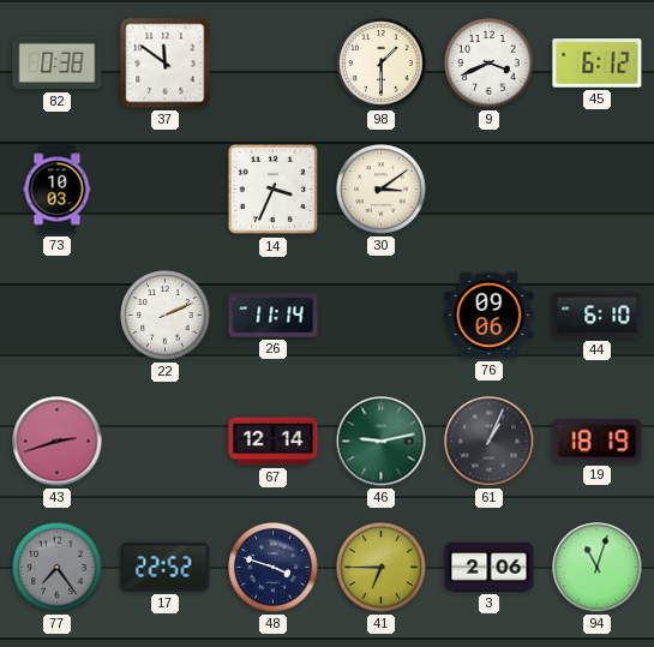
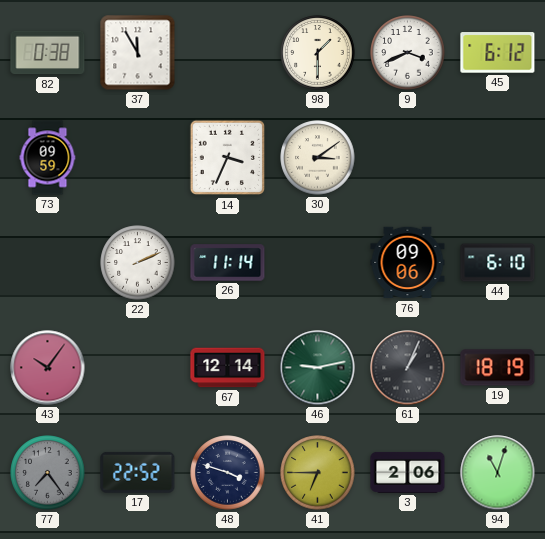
37: 11:51 -> 11:55 (138, 53)
73: 10:03 -> 09:59 (48, 158)
43: 2:42 -> 10:06 (48, 368)
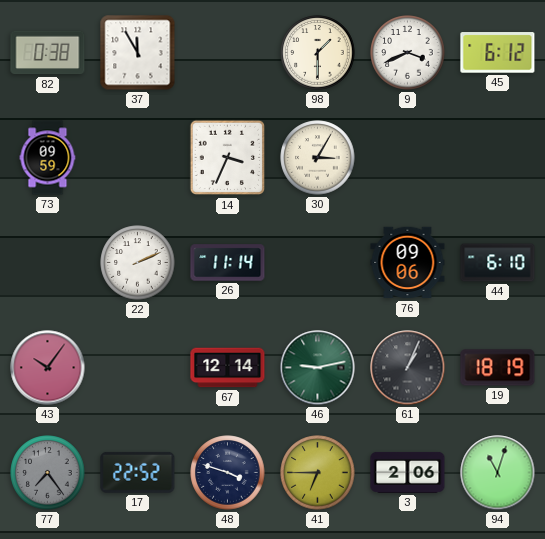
30: 3:09 -> 3:05 (318, 158)
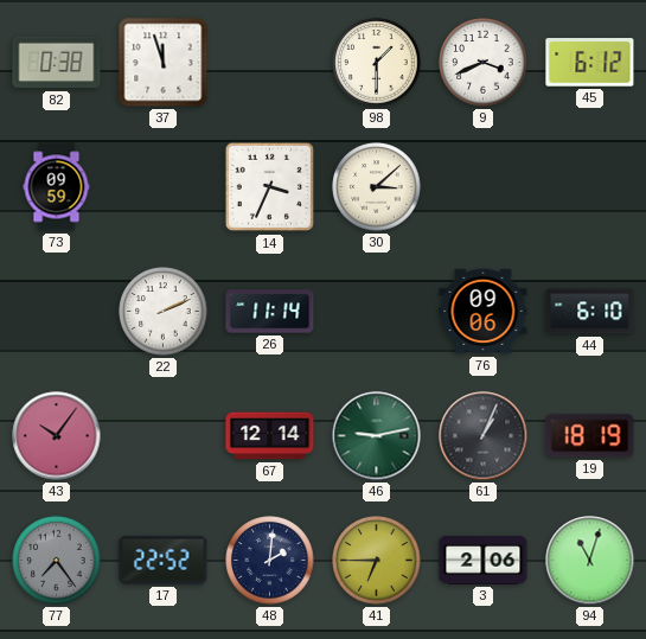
37: 11:55 -> 11:57 (164, 63)
30: 3:05 -> 3:08 (377, 187)
48: 3:48 -> 2:01 (270, 561)
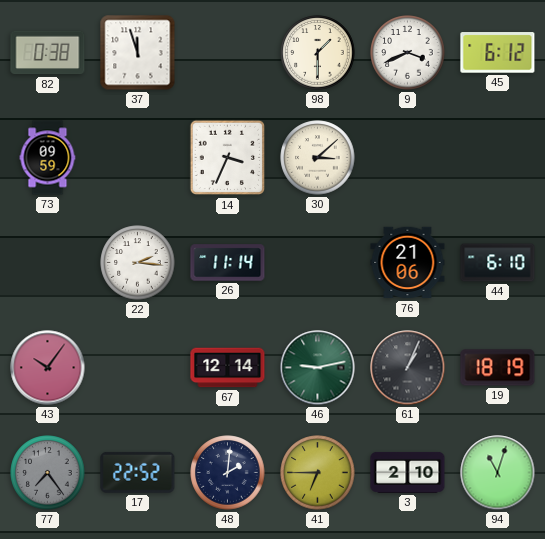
22: 2:11 -> 2:16 (138, 263)
76: 09:06 -> 21:06 (408, 263)
3: 2:06 -> 2:10 (408, 472)
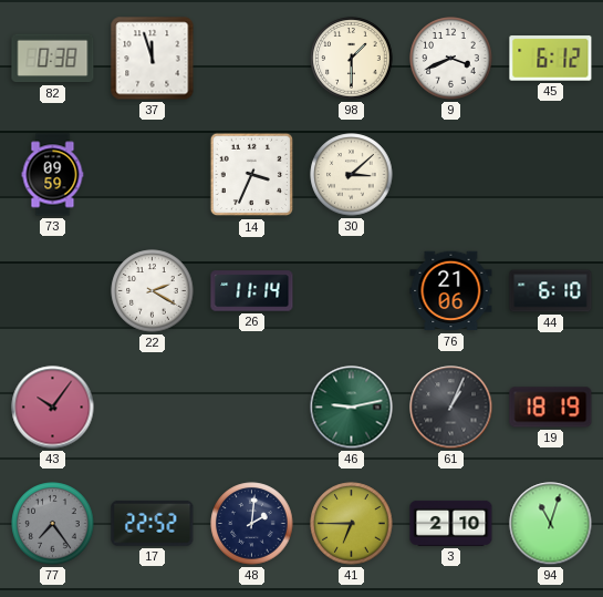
22: 2:16 -> 2:20 (153, 291)
67: 12:14 -> none (228, 368)
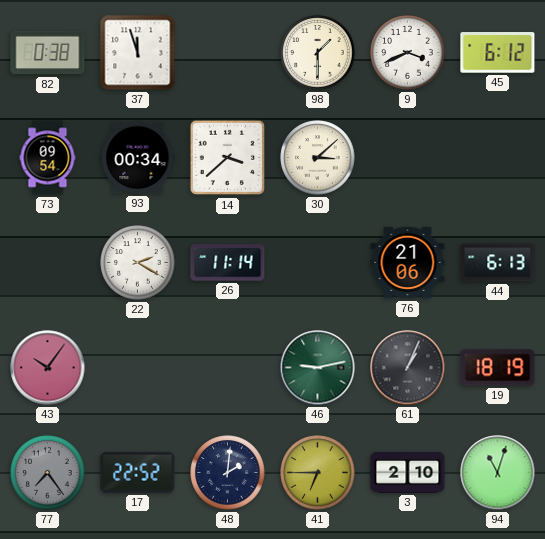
73: 09:59 -> 09:54 (48, 158)
93: none -> 00:34 (138, 158)
14: 3:34 -> 3:38 (228, 158)
44: 6:10 -> 6:13 (498, 263)
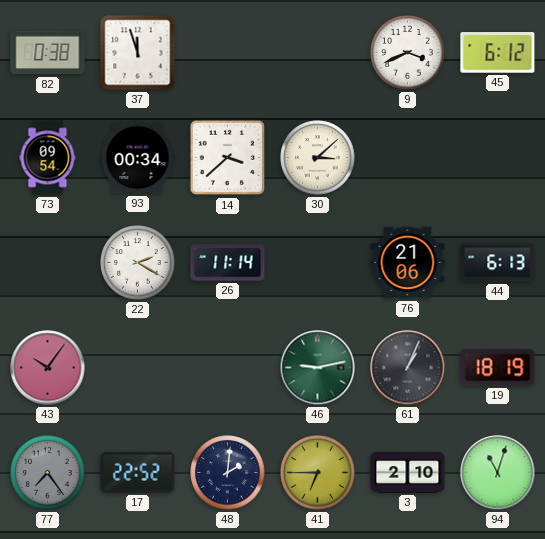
98: 1:30 -> none (318, 53)
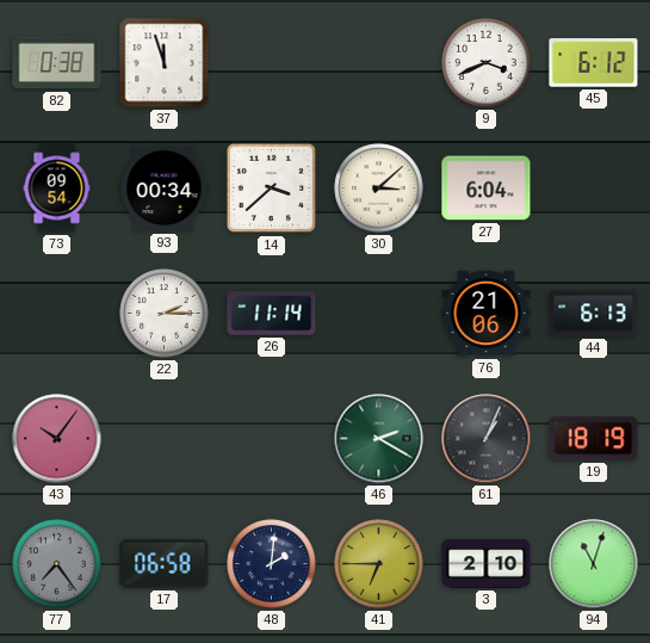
27: none -> 6:04 (487, 188)
22: 2:20 -> 2:15 (165, 314)
46: 9:13 -> 2:20 (379, 439)
17: 22:52 -> 06:58 (165, 563)
